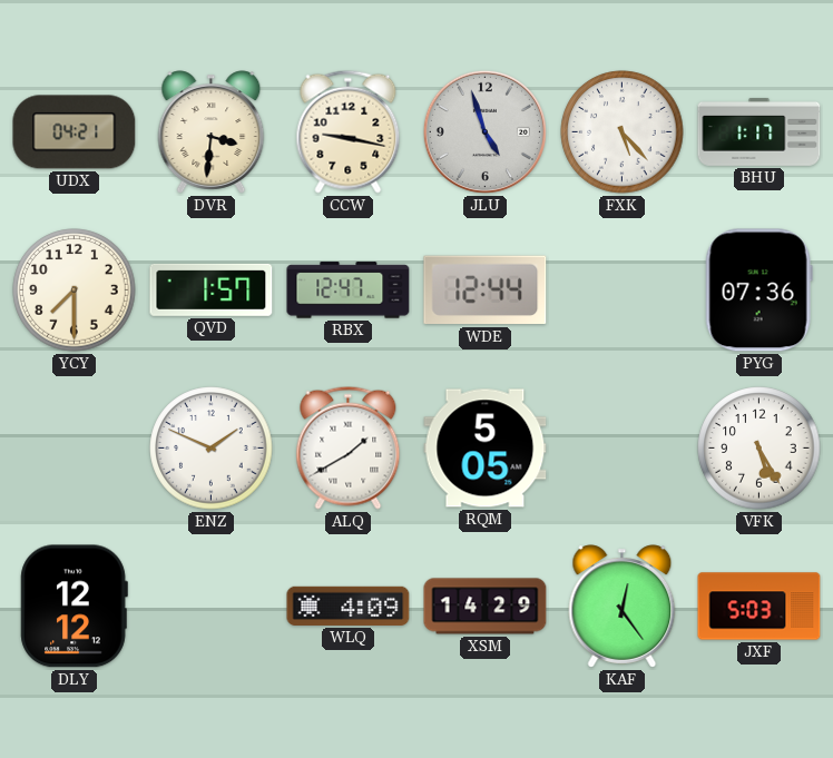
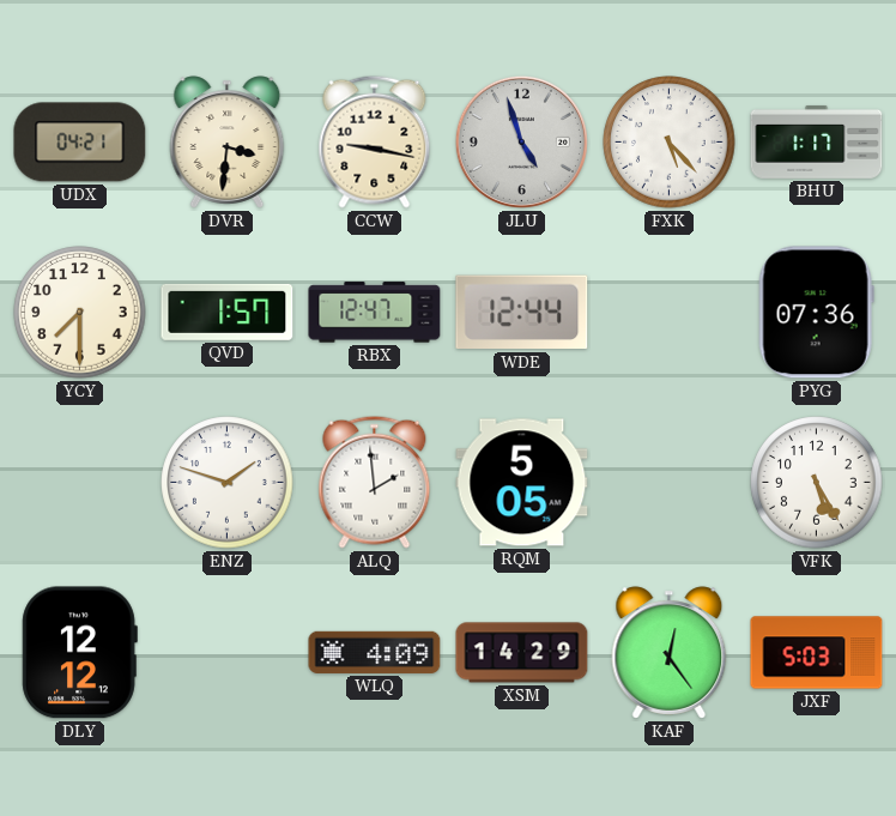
ENZ: 1:49 -> 1:48 (228, 483)
ALQ: 1:40 -> 1:59 (375, 482)
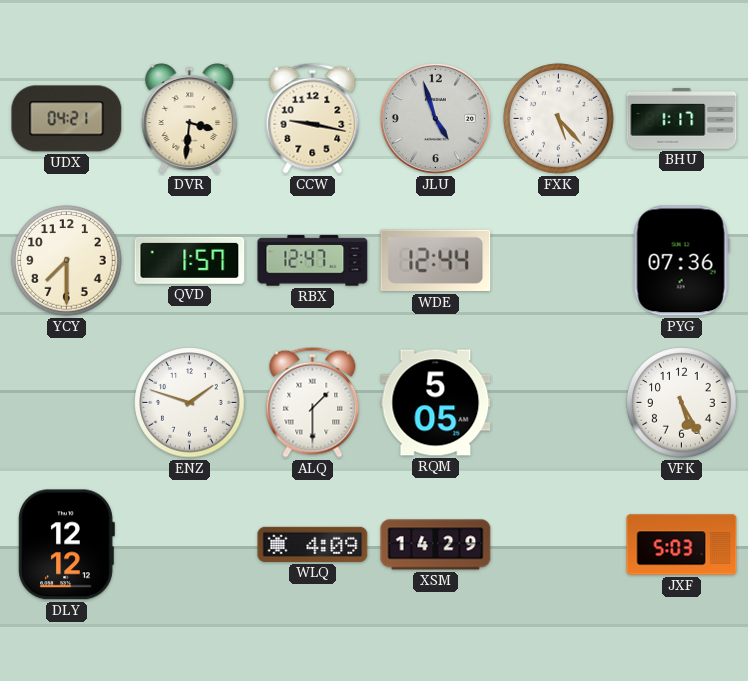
ALQ: 1:59 -> 1:30 (313, 402)
KAF: 12:24 -> none (670, 653)
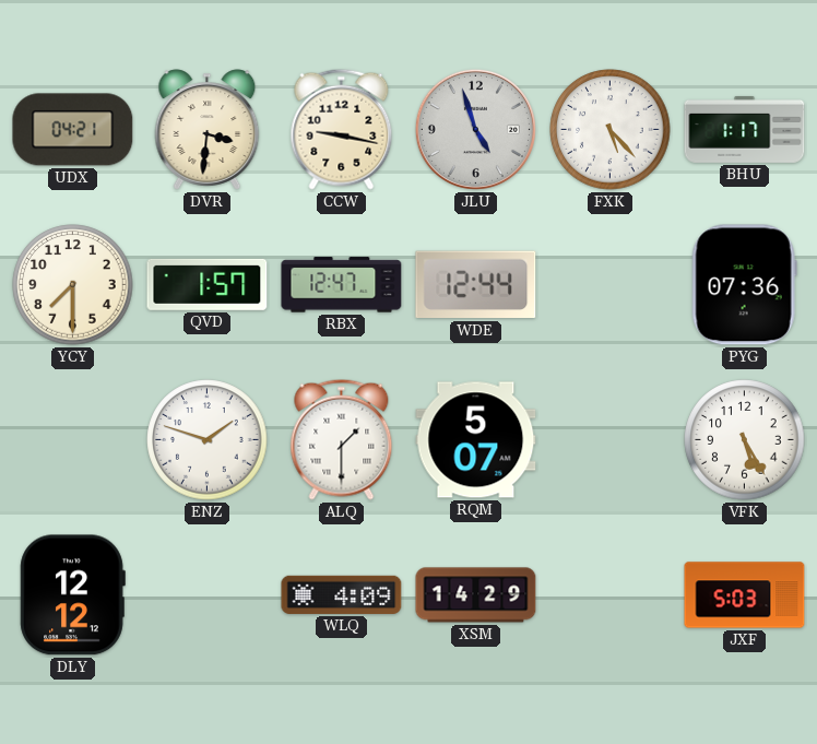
RQM: 5:05 -> 5:07 (476, 440)
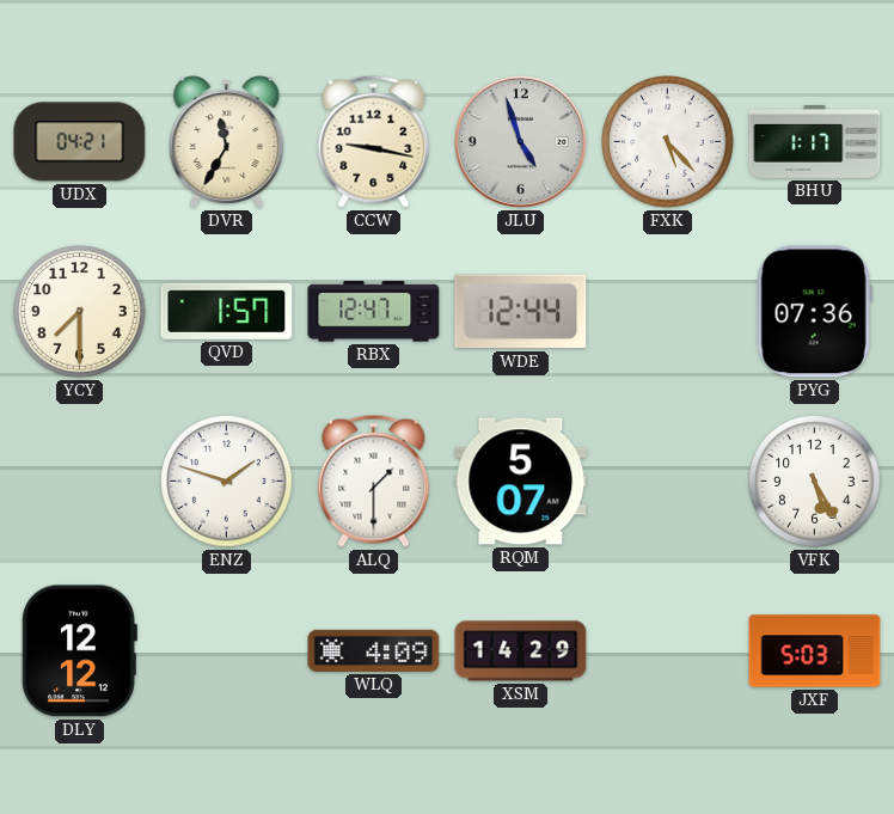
DVR: 3:31 -> 11:35 (227, 142)
